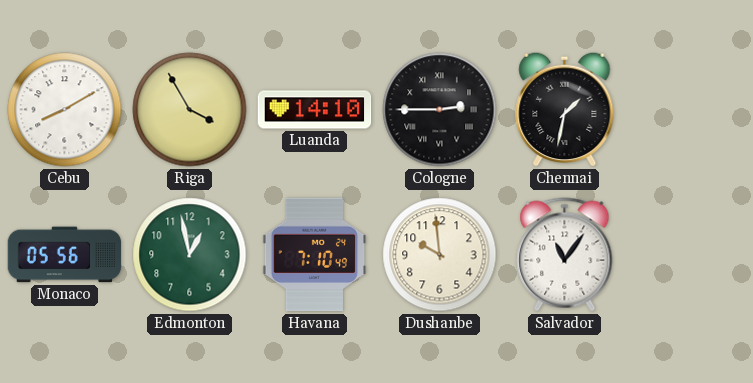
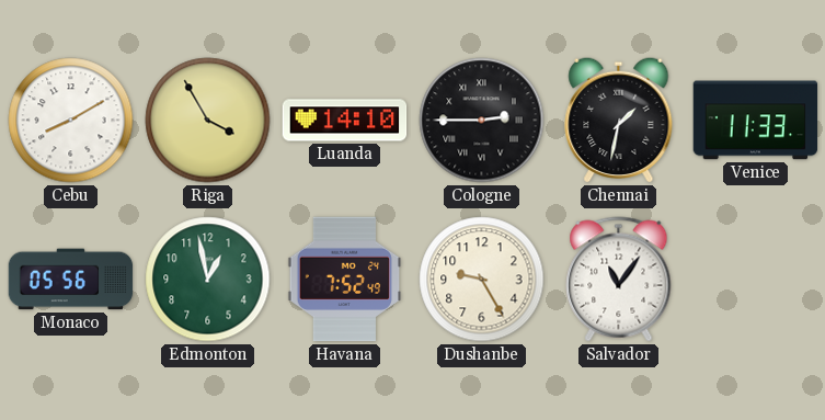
Venice: none -> 11:33 (756, 121)
Havana: 7:10 -> 7:52 (345, 280)
Dushanbe: 9:59 -> 9:25 (482, 280)
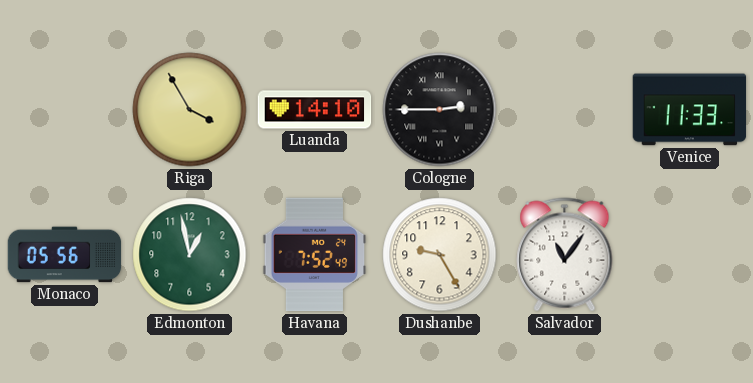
Cebu: 8:10 -> none (71, 121)
Chennai: 1:32 -> none (619, 120)
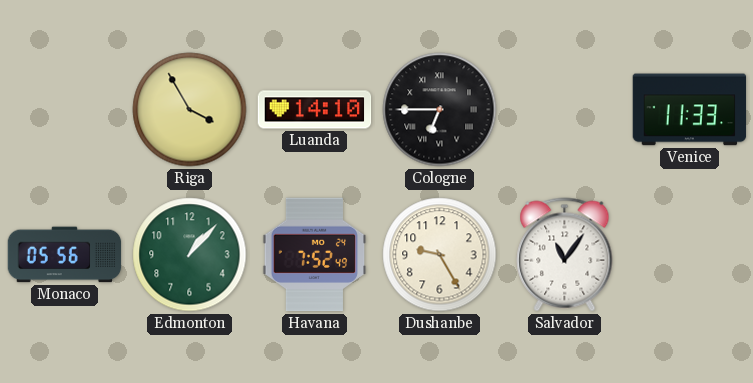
Cologne: 2:45 -> 6:45 (440, 110)
Edmonton: 12:58 -> 1:07 (190, 255)
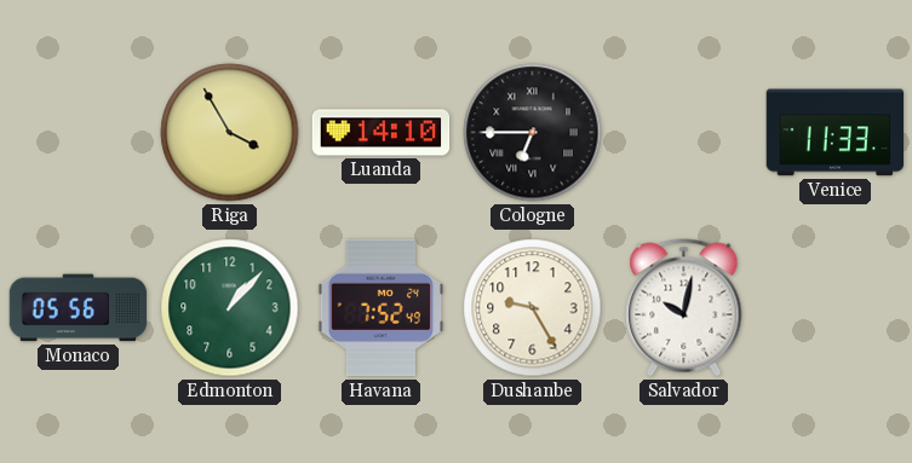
Salvador: 11:06 -> 10:02 (684, 308)
